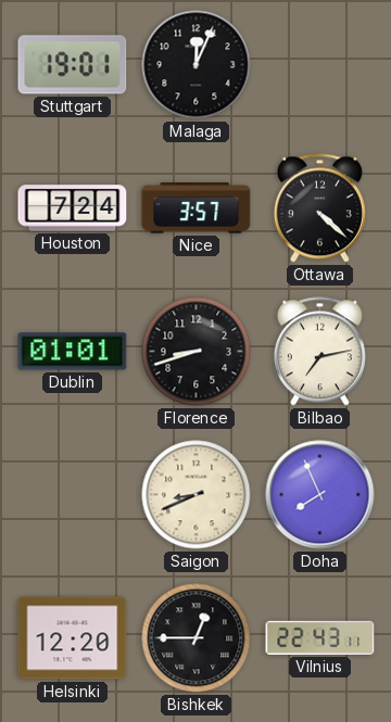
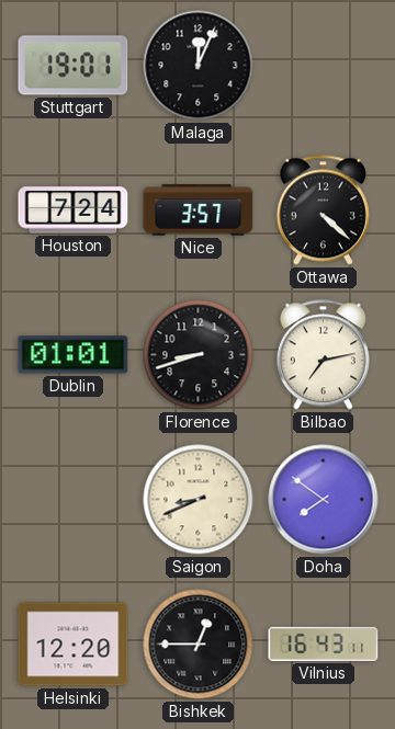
Doha: 7:56 -> 7:51 (324, 500)
Vilnius: 22:43 -> 16:43 (324, 643)
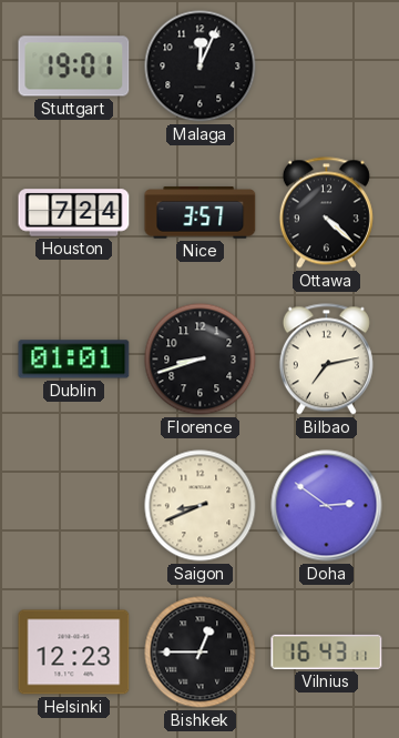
Doha: 7:51 -> 2:51 (327, 506)
Helsinki: 12:20 -> 12:23 (74, 653)
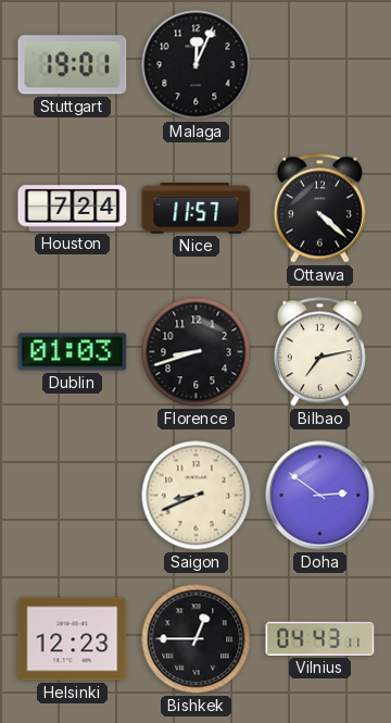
Nice: 3:57 -> 11:57 (197, 209)
Dublin: 01:01 -> 01:03 (73, 352)
Vilnius: 16:43 -> 04:43 (320, 638)
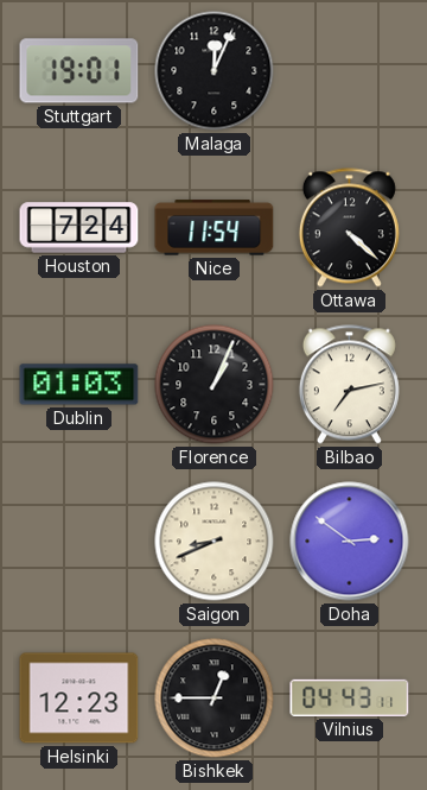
Nice: 11:57 -> 11:54 (215, 228)
Florence: 8:42 -> 1:04 (215, 385)
